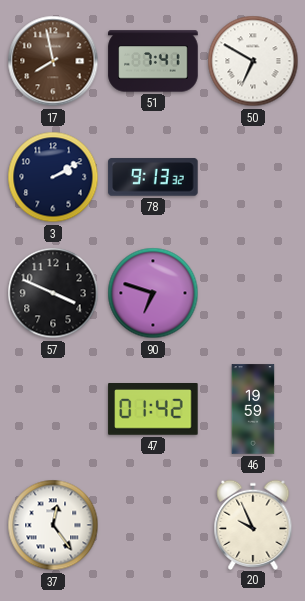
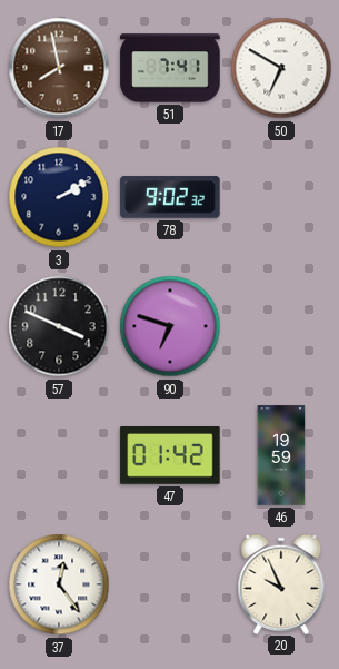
78: 9:13 -> 9:02 (170, 197)
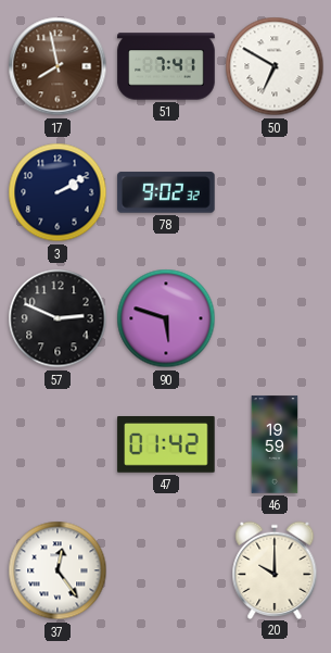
57: 3:49 -> 2:49 (58, 318)
90: 6:48 -> 5:48 (166, 318)
20: 9:56 -> 10:00 (275, 569)
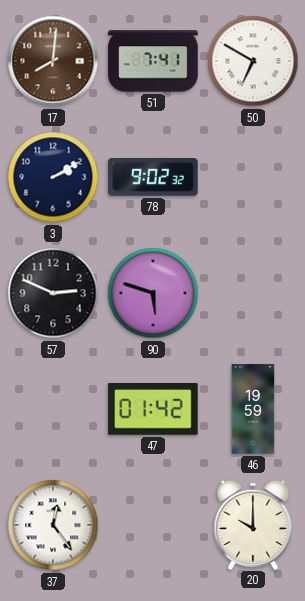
17: 7:58 -> 8:01 (53, 61)
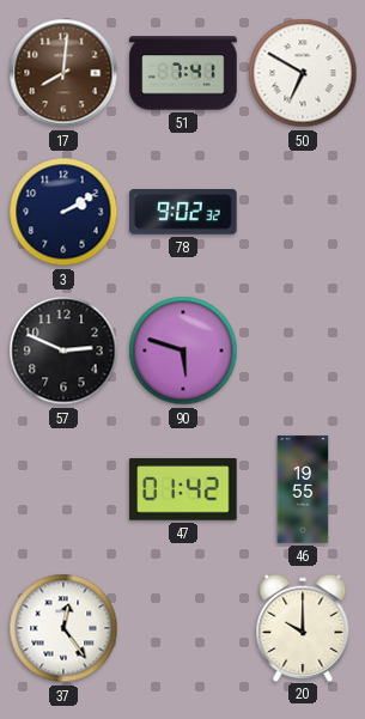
46: 19:59 -> 19:55 (303, 489)
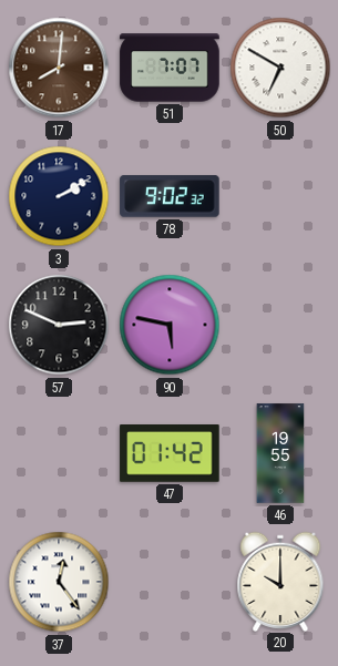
51: 7:41 -> 7:07 (170, 68)
90: 5:48 -> 5:47 (170, 325)
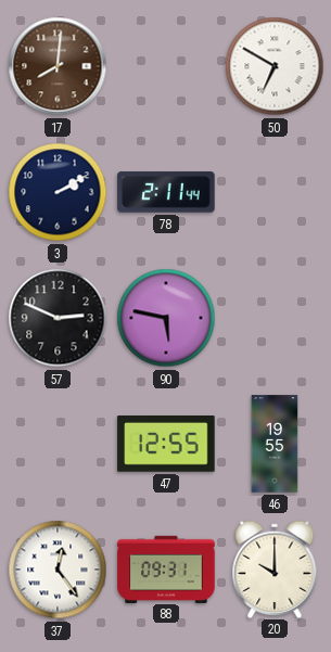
51: 7:07 -> none (170, 68)
78: 9:02 -> 2:11 (166, 192)
47: 01:42 -> 12:55 (166, 445)
88: none -> 09:31 (166, 568)
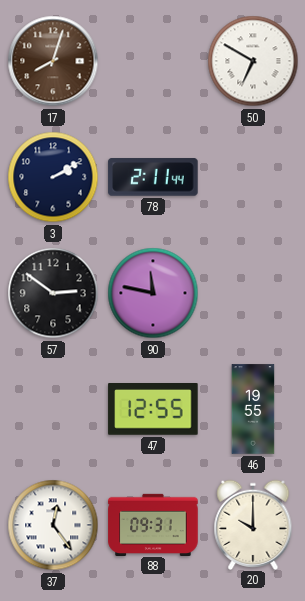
17: 8:01 -> 8:03 (53, 61)
57: 2:49 -> 2:51 (53, 293)
90: 5:47 -> 11:47 (153, 293)
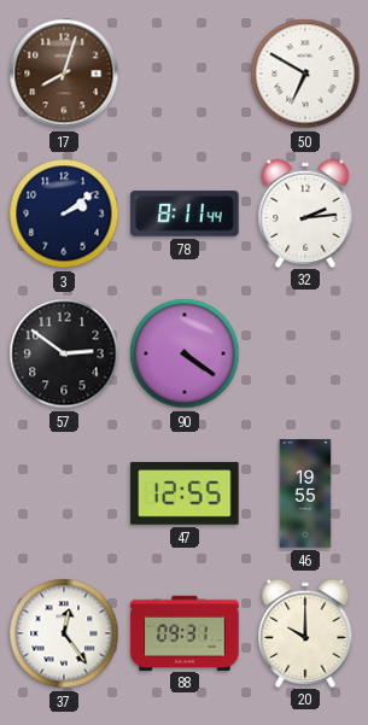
3: 2:10 -> 2:09 (64, 214)
78: 2:11 -> 8:11 (185, 214)
32: none -> 2:14 (305, 212)
90: 11:47 -> 4:21 (185, 353)
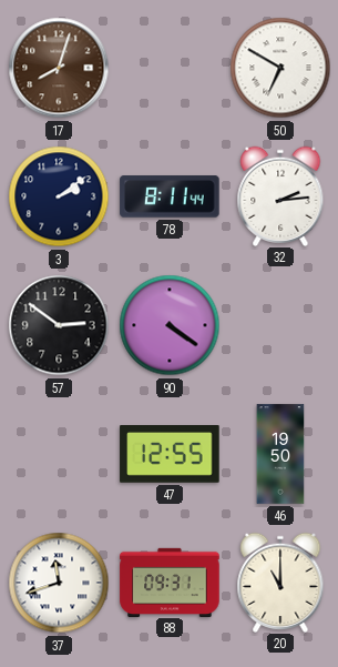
46: 19:55 -> 19:50 (280, 454)
37: 12:24 -> 11:42 (59, 583)
20: 10:00 -> 11:00 (280, 582)
